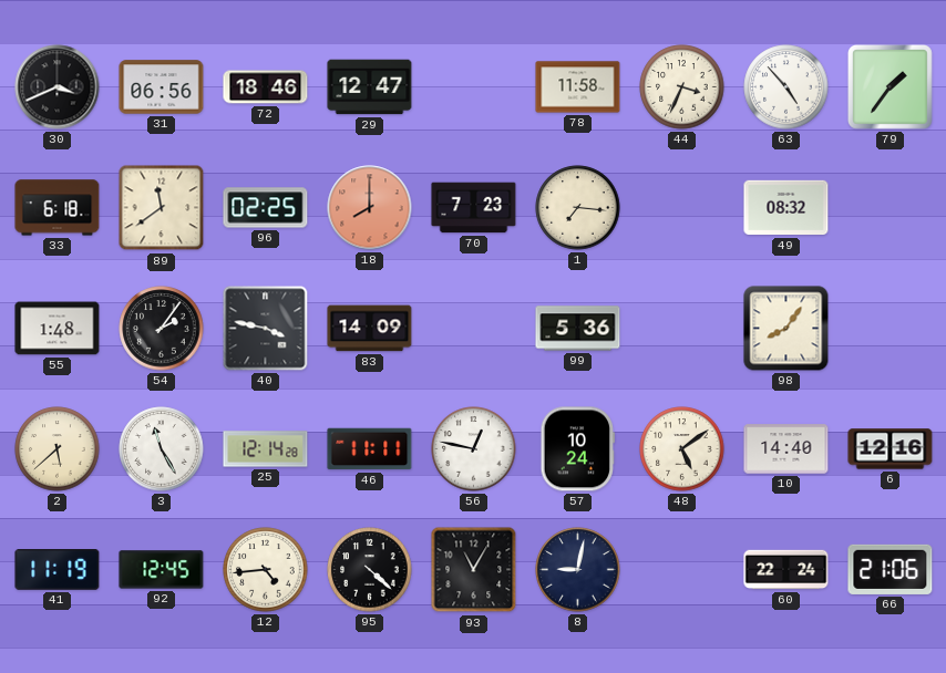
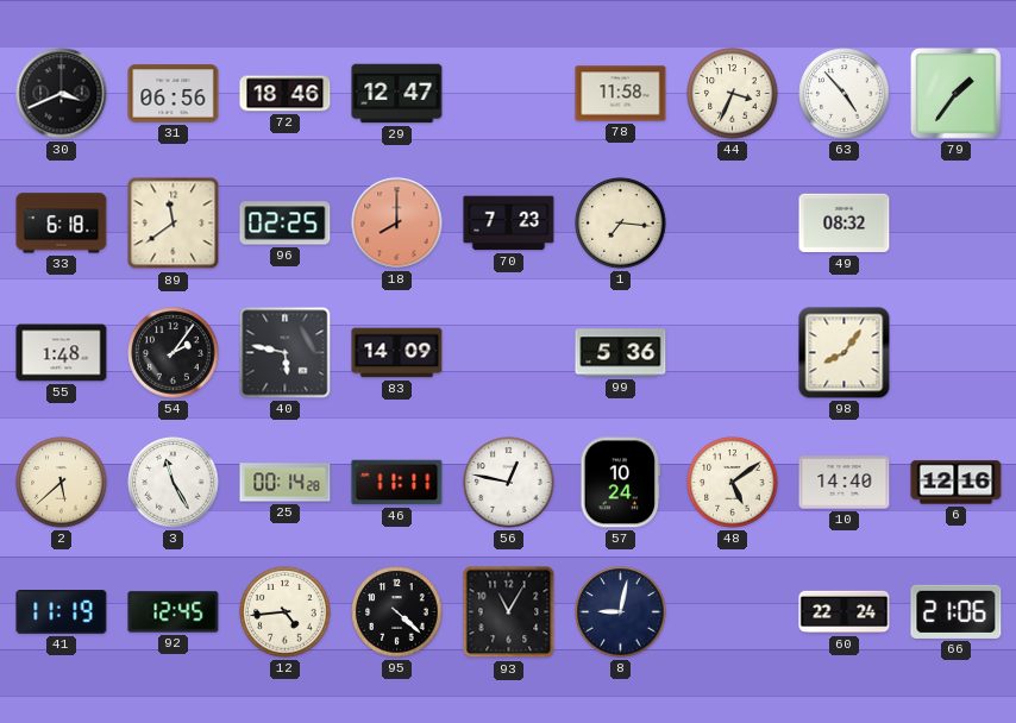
40: 3:47 -> 5:47 (286, 353)
25: 12:14 -> 00:14 (286, 483)
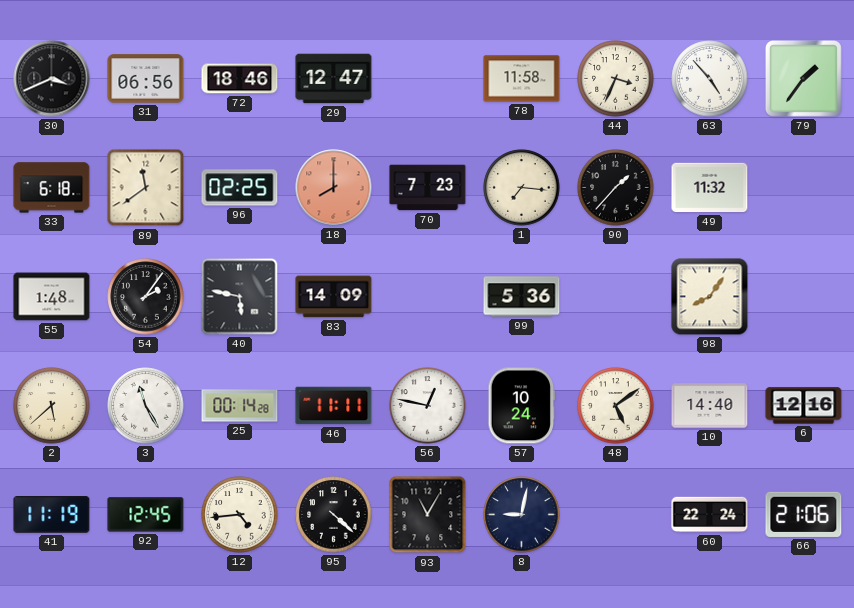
90: none -> 1:37 (616, 188)
49: 08:32 -> 11:32 (710, 188)
